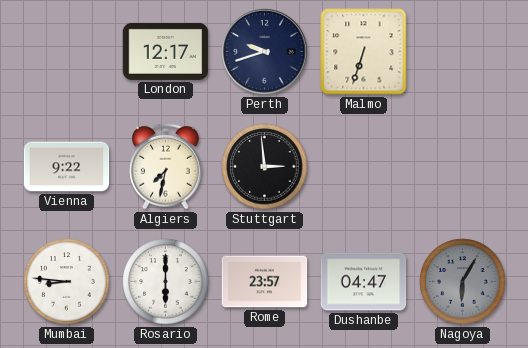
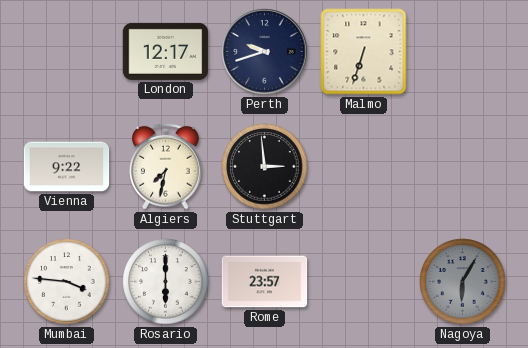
Mumbai: 8:46 -> 3:46 (67, 282)
Dushanbe: 04:47 -> none (364, 282)
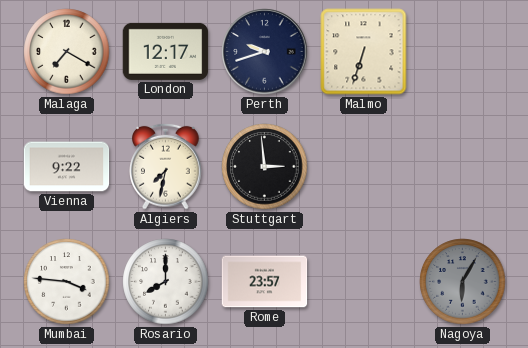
Malaga: none -> 7:20 (67, 52)
Rosario: 6:00 -> 8:00 (166, 282)
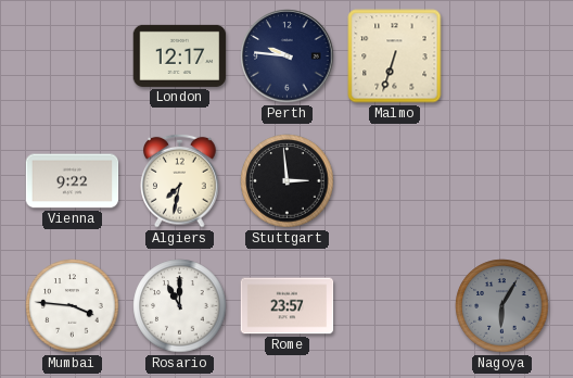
Malaga: 7:20 -> none (67, 52)
Perth: 9:42 -> 9:46 (288, 56)
Rosario: 8:00 -> 11:00 (180, 306)
